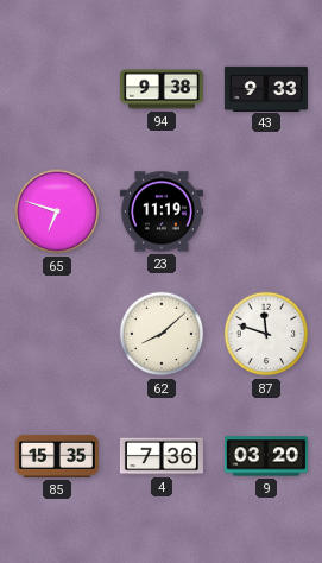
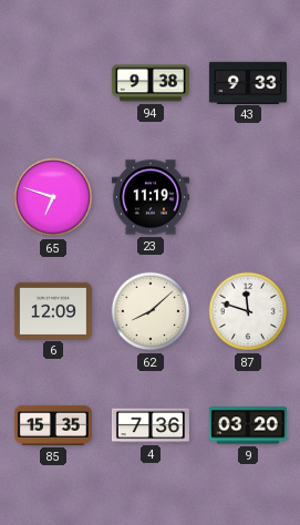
6: none -> 12:09 (53, 310)
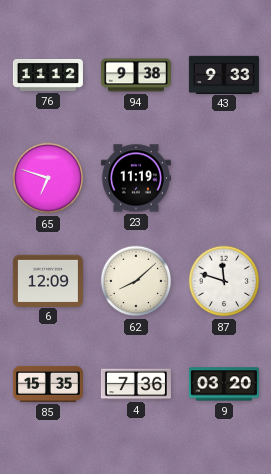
76: none -> 11:12 (48, 75)
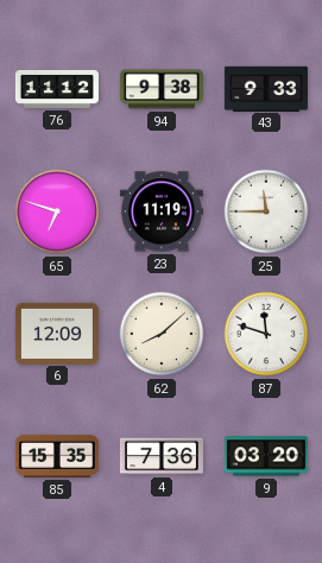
25: none -> 11:45 (266, 211)
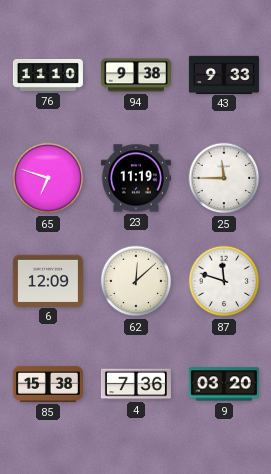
76: 11:12 -> 11:10 (48, 75)
62: 8:08 -> 12:08 (136, 281)
85: 15:35 -> 15:38 (48, 384)
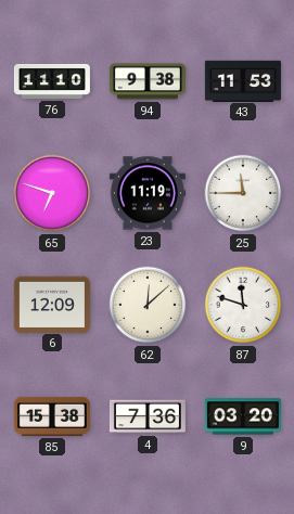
43: 9:33 -> 11:53 (243, 80)
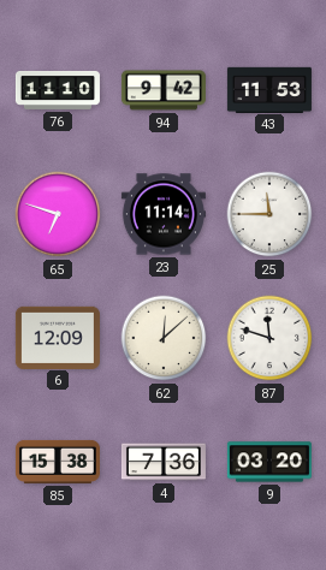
94: 9:38 -> 9:42 (164, 90)
23: 11:19 -> 11:14 (164, 214)
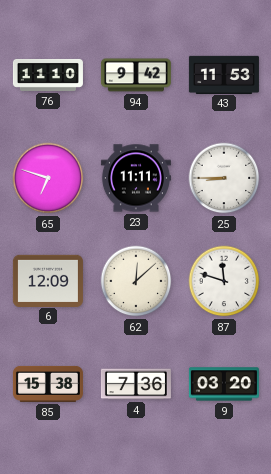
23: 11:14 -> 11:11 (136, 178)
25: 11:45 -> 8:45 (224, 178)
